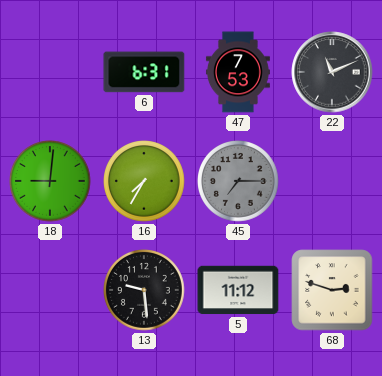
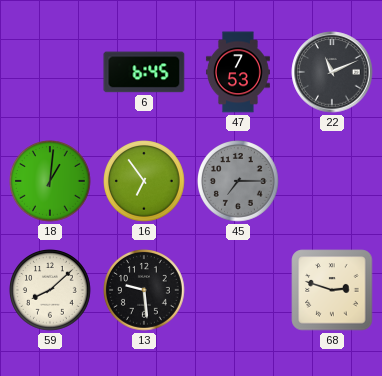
6: 6:31 -> 6:45 (144, 72)
18: 9:01 -> 1:01 (51, 182)
16: 7:35 -> 6:54 (145, 182)
59: none -> 8:08 (51, 291)
5: 11:12 -> none (238, 290)
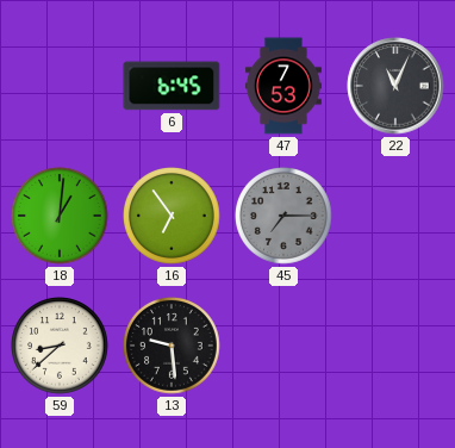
22: 11:11 -> 11:04 (395, 86)
59: 8:08 -> 8:38 (61, 347)
68: 2:48 -> none (332, 290)
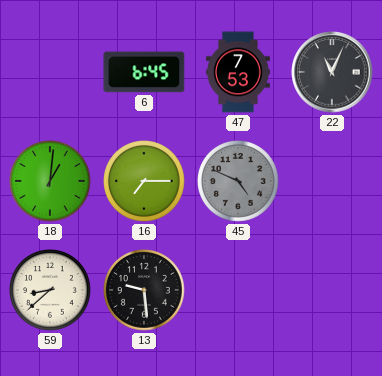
16: 6:54 -> 7:15 (145, 182)
45: 7:15 -> 4:49 (239, 182)
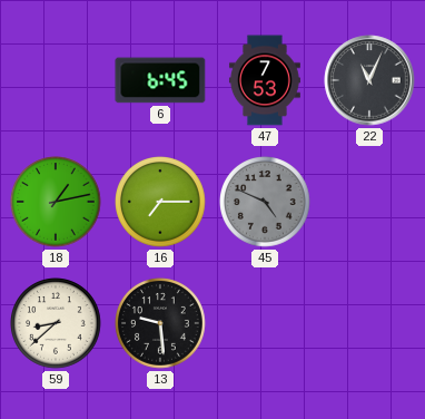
18: 1:01 -> 1:13 (57, 203)
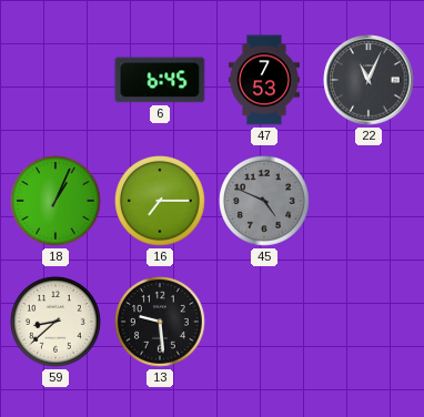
18: 1:13 -> 1:04 (57, 202)
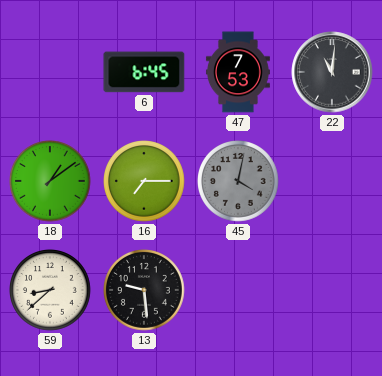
22: 11:04 -> 11:01 (332, 72)
18: 1:04 -> 1:09 (51, 182)
45: 4:49 -> 4:02 (239, 182)
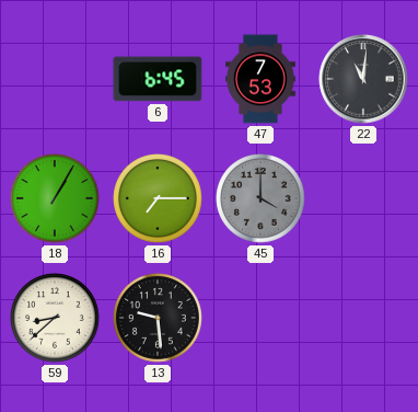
18: 1:09 -> 1:05 (56, 199)
45: 4:02 -> 4:00 (262, 199)
